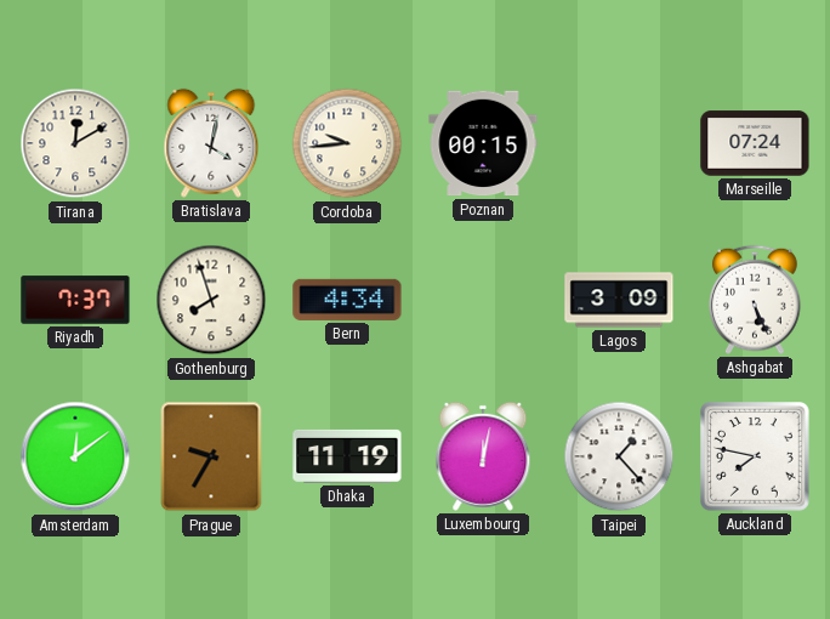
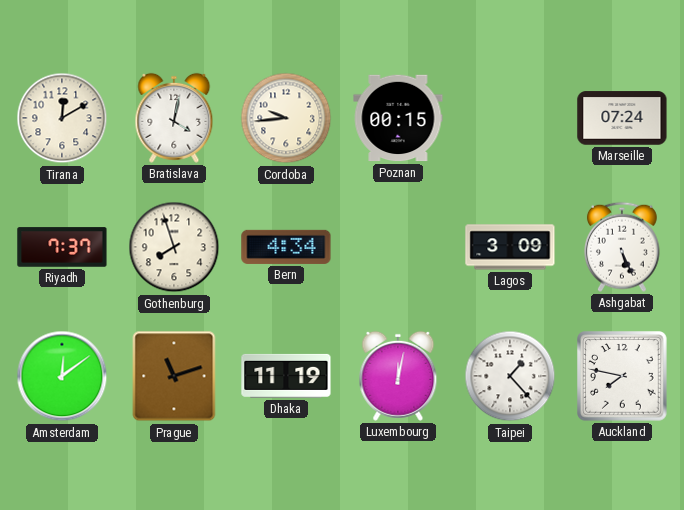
Prague: 9:35 -> 11:12 (174, 376)
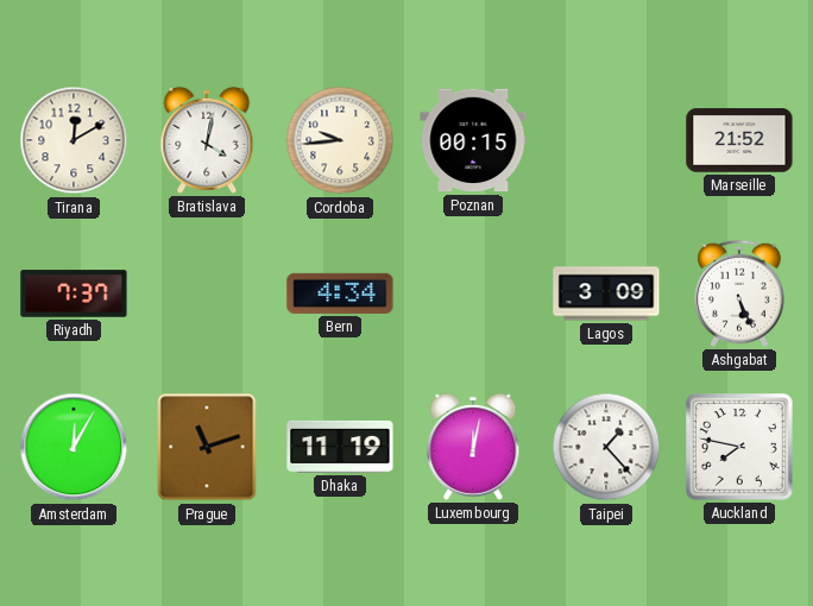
Marseille: 07:24 -> 21:52 (739, 140)
Gothenburg: 7:57 -> none (174, 247)
Amsterdam: 12:09 -> 12:05 (74, 447)
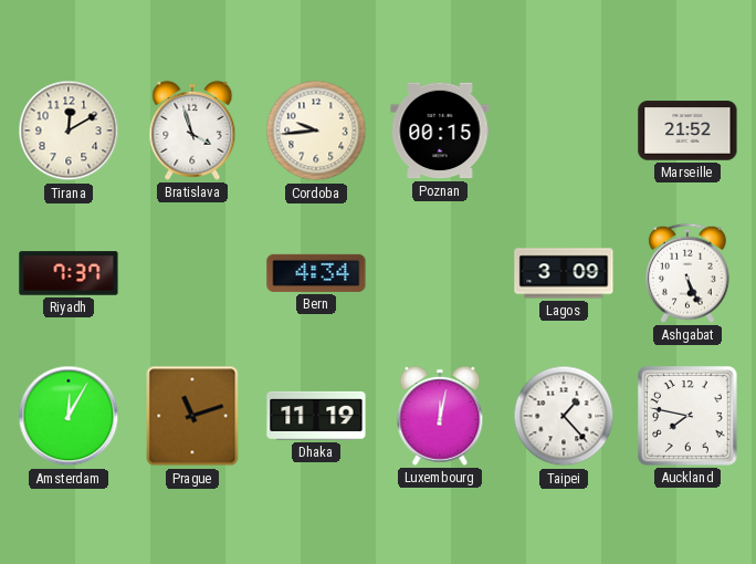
Bratislava: 4:02 -> 3:57 (192, 130)
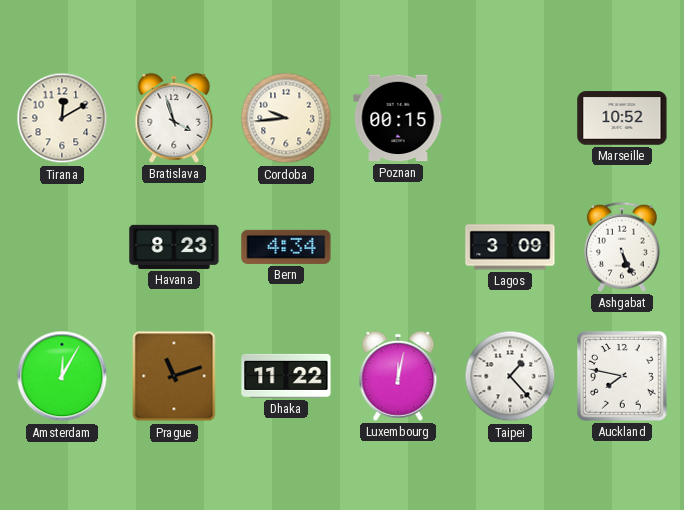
Marseille: 21:52 -> 10:52 (622, 118)
Riyadh: 7:37 -> none (69, 273)
Havana: none -> 8:23 (174, 247)
Dhaka: 11:19 -> 11:22 (286, 376)
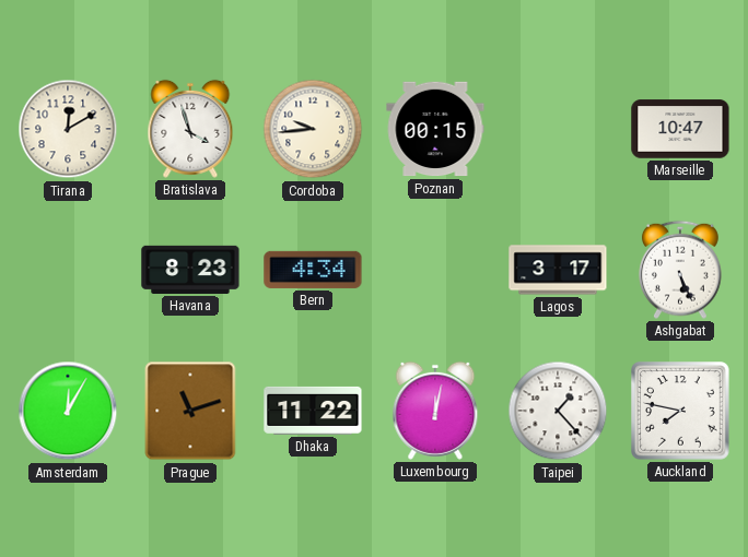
Marseille: 10:52 -> 10:47 (680, 129)
Lagos: 3:09 -> 3:17 (558, 270)
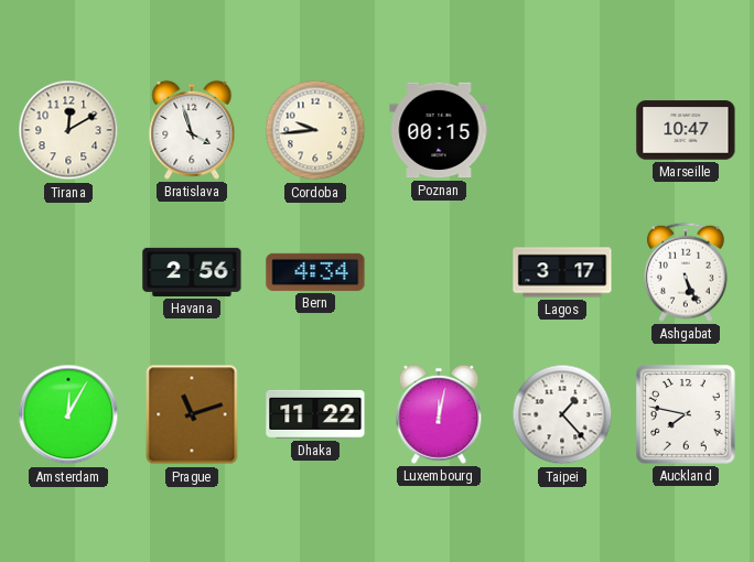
Havana: 8:23 -> 2:56 (192, 272)
